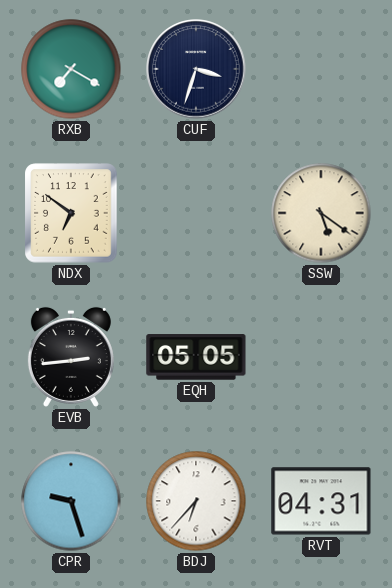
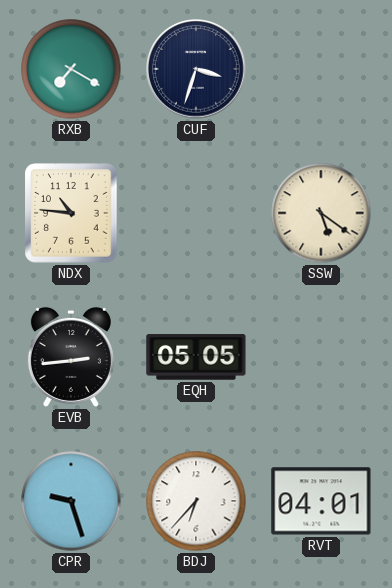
NDX: 6:51 -> 10:46 (71, 213)
RVT: 04:31 -> 04:01 (321, 501)
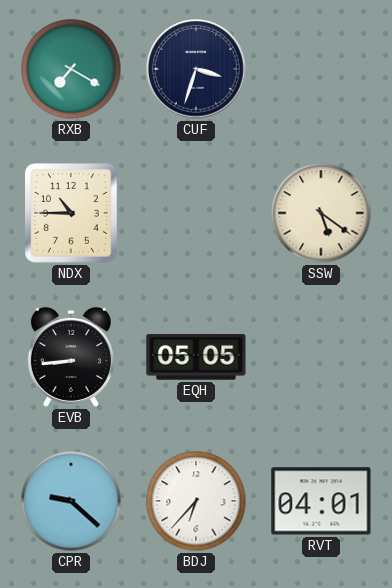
NDX: 10:46 -> 10:45 (71, 213)
EVB: 2:44 -> 8:44 (71, 357)
CPR: 9:27 -> 9:22 (71, 501)
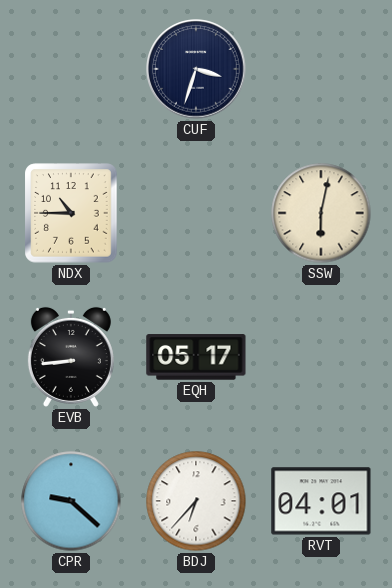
RXB: 7:20 -> none (71, 69)
SSW: 5:21 -> 6:02 (321, 213)
EQH: 05:05 -> 05:17 (196, 357)
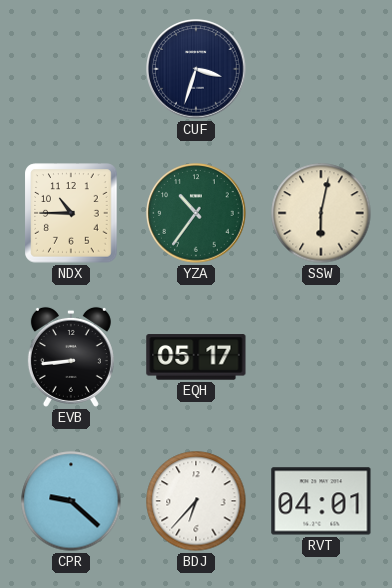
YZA: none -> 10:36 (196, 213)
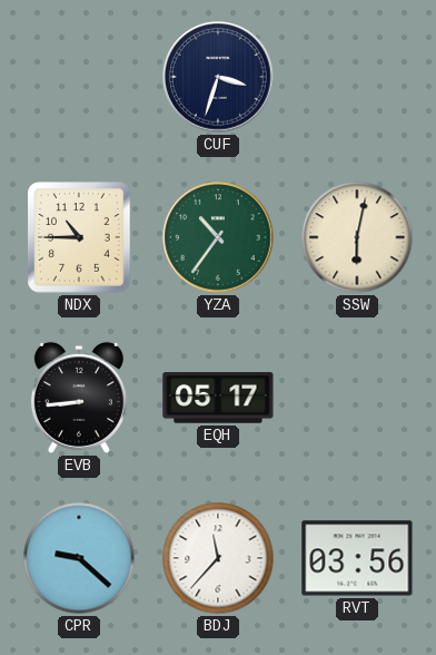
BDJ: 6:37 -> 11:37 (218, 558)
RVT: 04:01 -> 03:56 (357, 558)
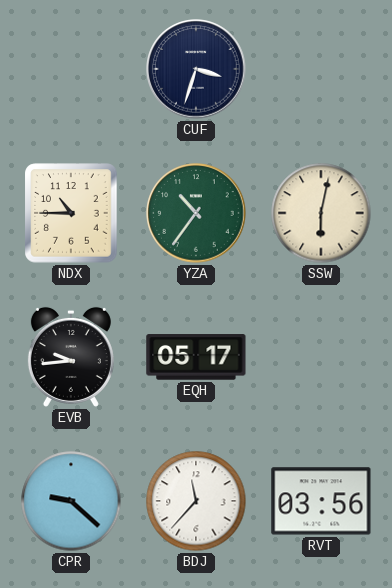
EVB: 8:44 -> 9:44 (71, 357)
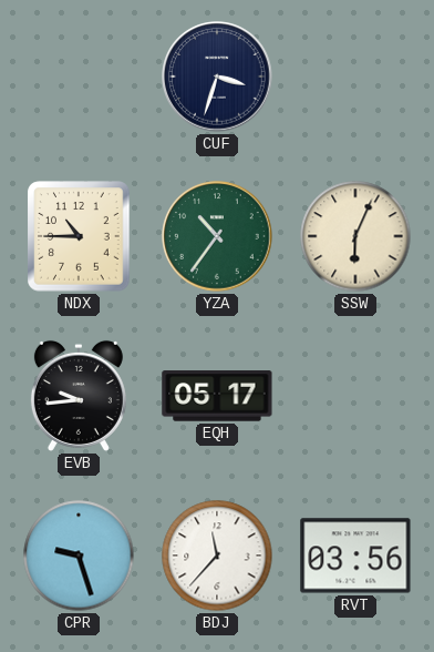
SSW: 6:02 -> 6:04 (355, 236)
CPR: 9:22 -> 9:27 (79, 556)
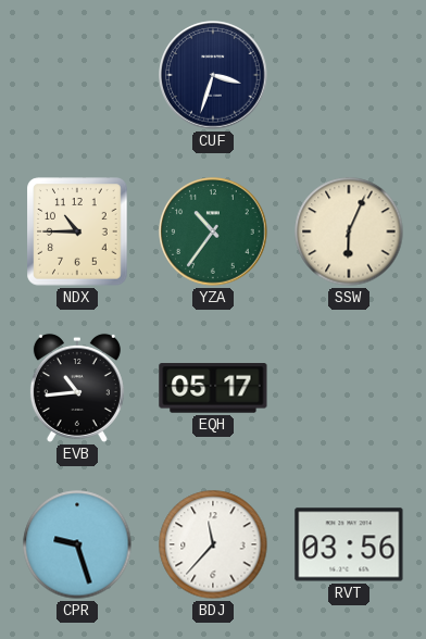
EVB: 9:44 -> 10:44 (77, 388)
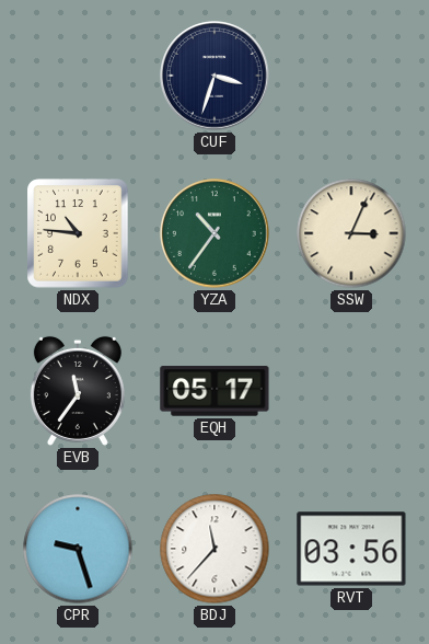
NDX: 10:45 -> 10:46 (78, 233)
SSW: 6:04 -> 3:04 (351, 233)
EVB: 10:44 -> 11:36 (78, 391)
